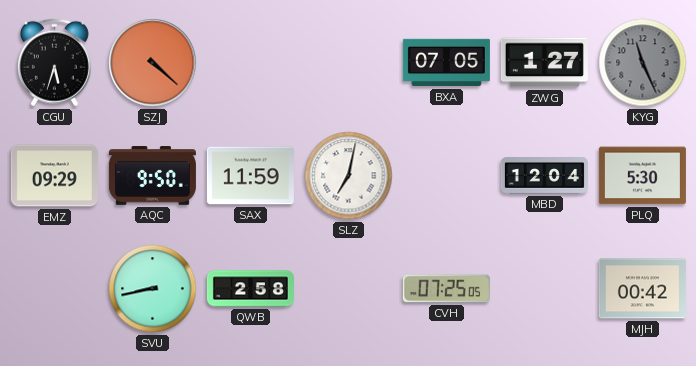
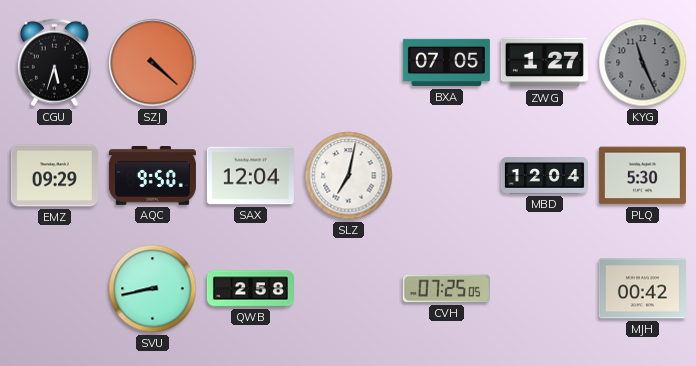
SAX: 11:59 -> 12:04 (250, 176)
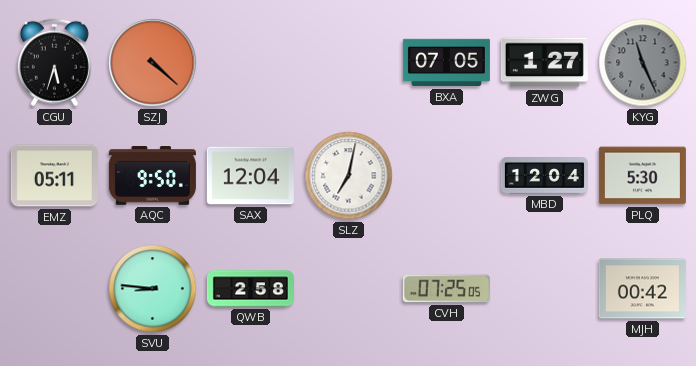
EMZ: 09:29 -> 05:11 (54, 176)
SVU: 8:43 -> 8:46 (153, 289)
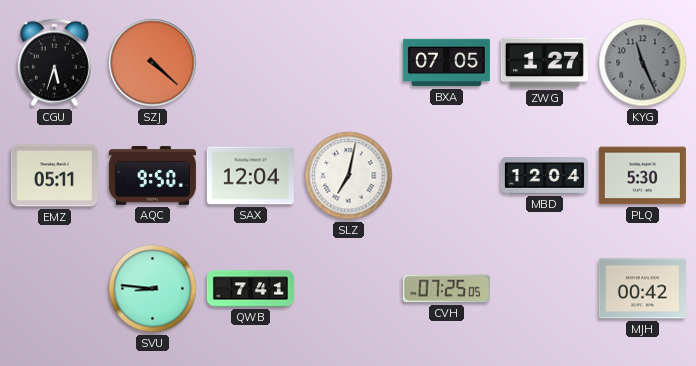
QWB: 2:58 -> 7:41 (250, 289)
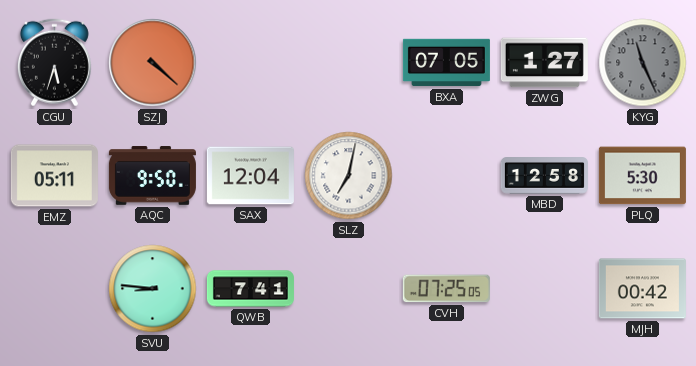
MBD: 12:04 -> 12:58 (544, 176)
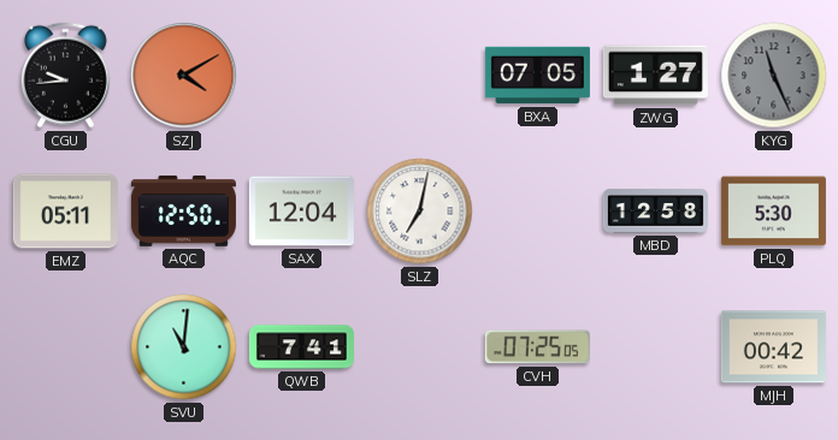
CGU: 5:33 -> 9:44 (65, 76)
SZJ: 4:22 -> 4:10 (184, 76)
AQC: 9:50 -> 12:50 (183, 212)
SVU: 8:46 -> 11:01 (184, 347)
